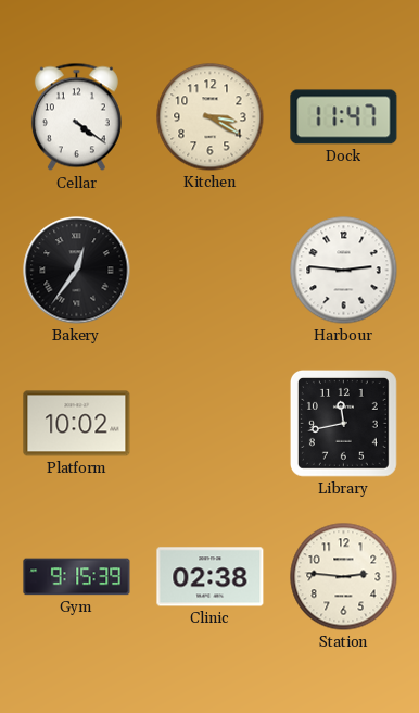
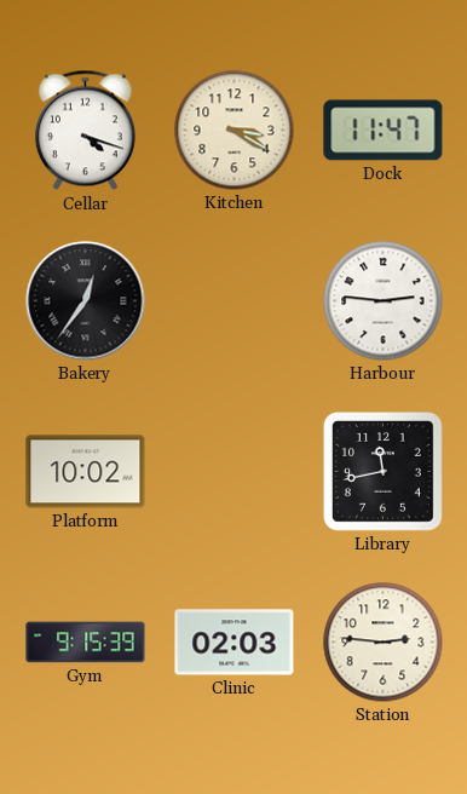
Cellar: 4:21 -> 4:18 (85, 131)
Clinic: 02:38 -> 02:03 (235, 643)
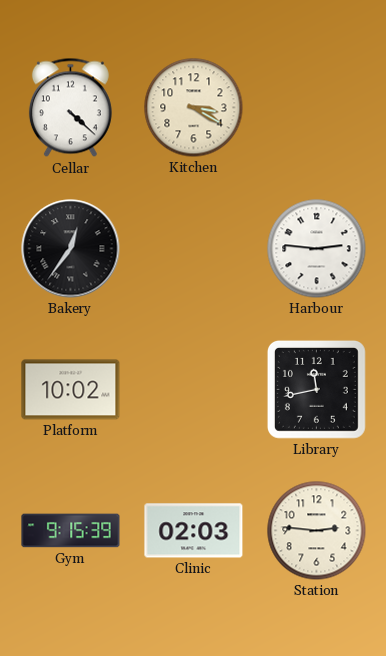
Cellar: 4:18 -> 4:22 (70, 108)
Dock: 11:47 -> none (384, 131)
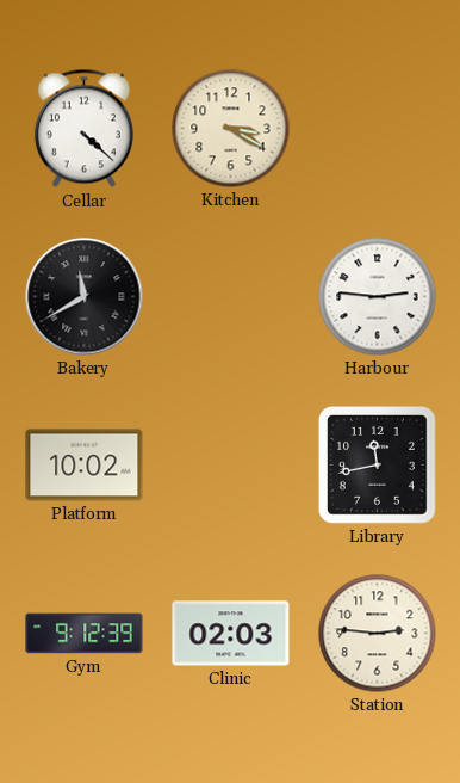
Bakery: 12:36 -> 11:40 (85, 297)
Gym: 9:15 -> 9:12 (85, 634)
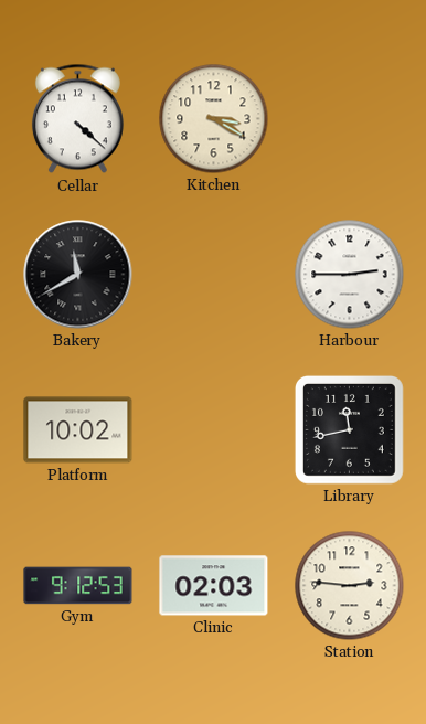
Harbour: 2:46 -> 2:45 (350, 275)
Gym: 9:12:39 -> 9:12:53 (78, 586)
